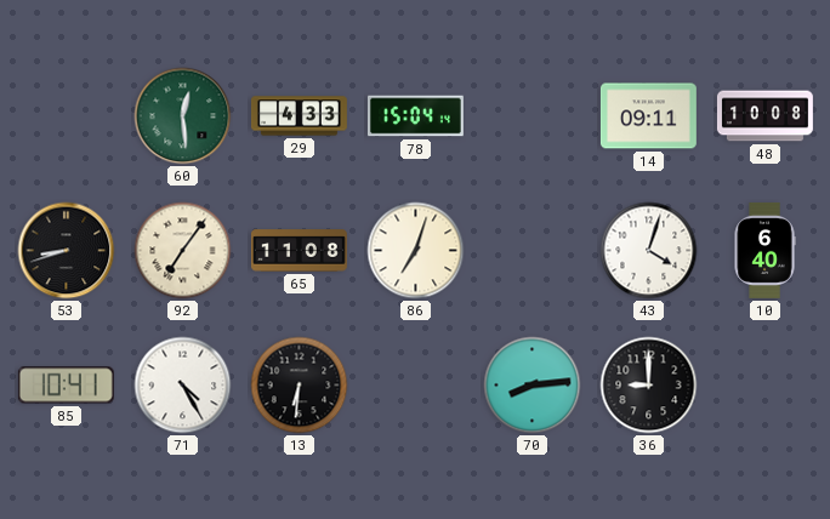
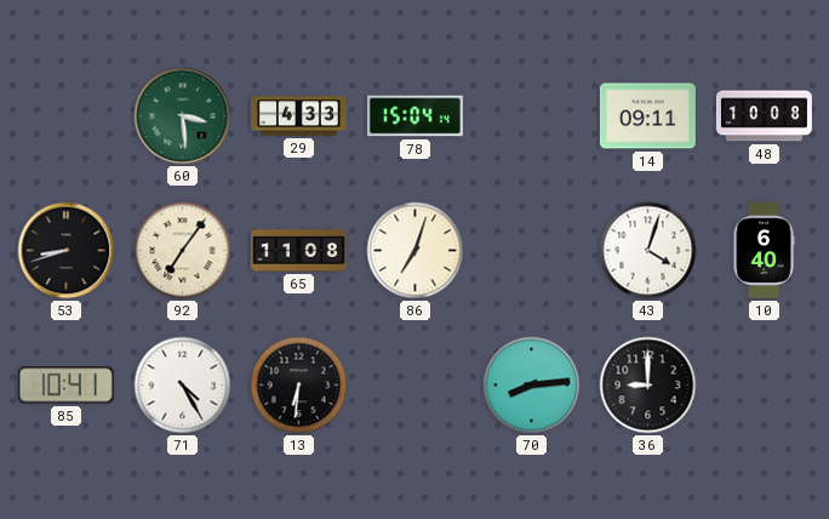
60: 12:29 -> 3:29 (183, 116)
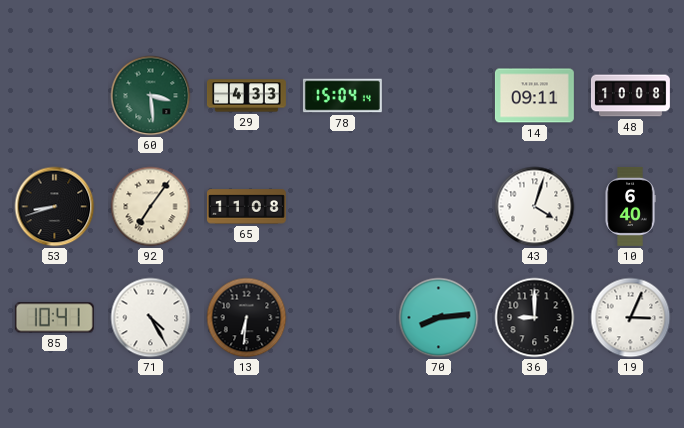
86: 7:03 -> none (416, 251)
19: none -> 3:04 (631, 318)
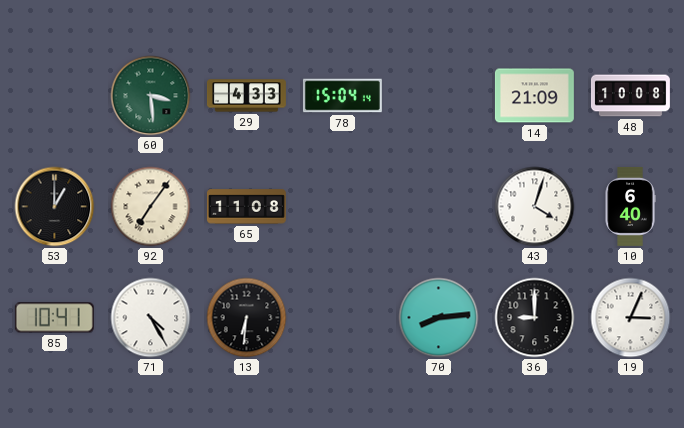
14: 09:11 -> 21:09 (534, 96)
53: 8:42 -> 1:00 (55, 207)
